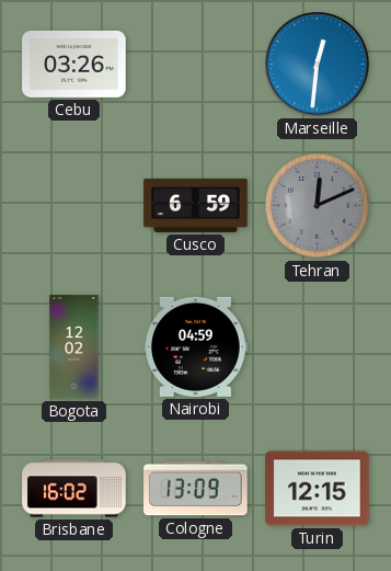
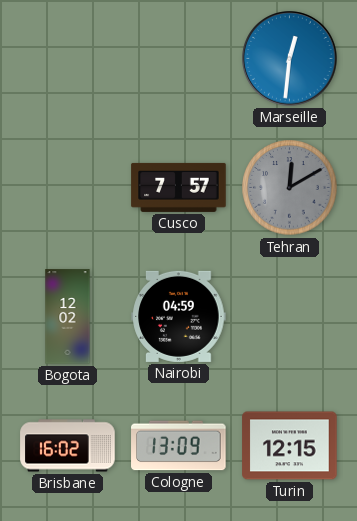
Cebu: 03:26 -> none (74, 64)
Cusco: 6:59 -> 7:57 (179, 187)
Tehran: 12:11 -> 12:10 (290, 188)
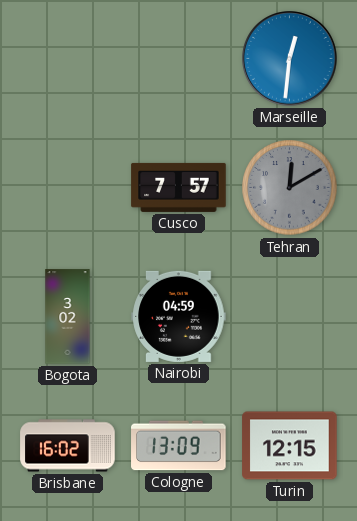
Bogota: 12:02 -> 3:02 (68, 317)
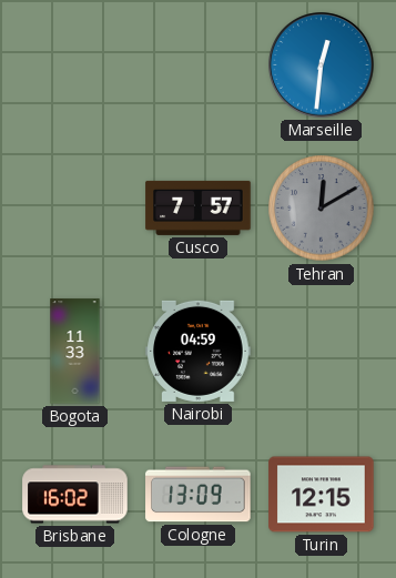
Bogota: 3:02 -> 11:33 (75, 352)
